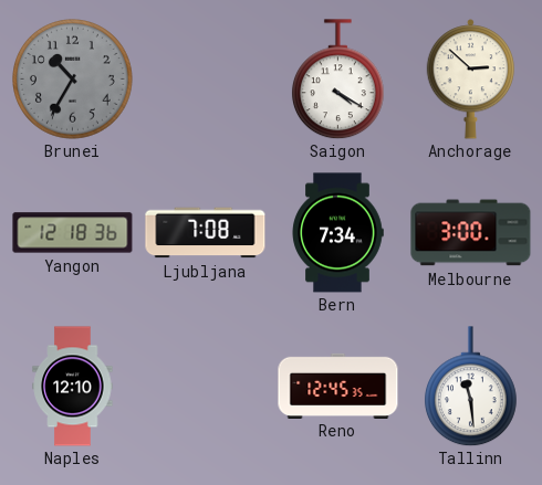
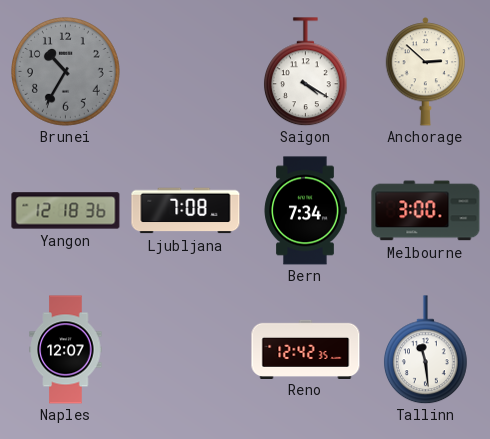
Naples: 12:10 -> 12:07 (66, 350)
Reno: 12:45 -> 12:42 (306, 349)
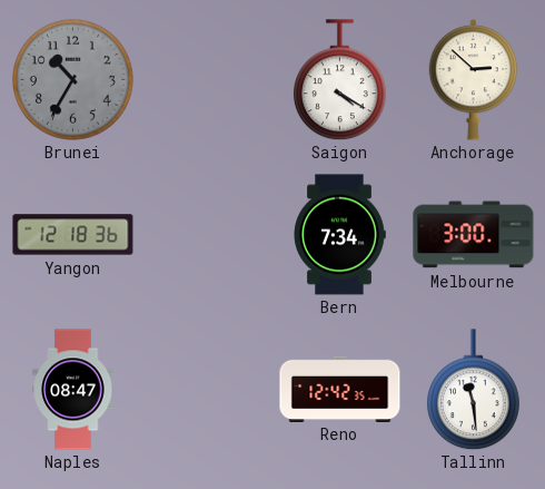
Ljubljana: 7:08 -> none (186, 211)
Naples: 12:07 -> 08:47 (73, 390)
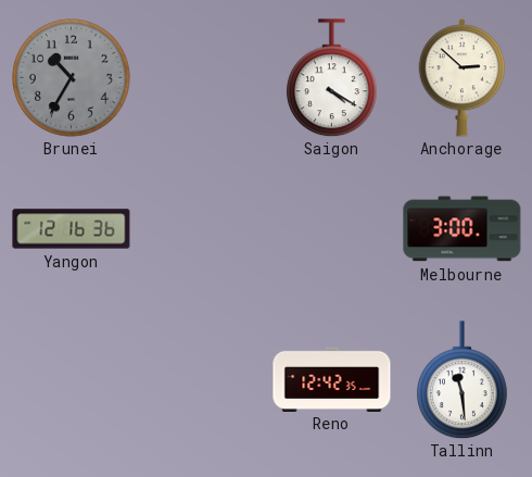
Yangon: 12:18 -> 12:16 (72, 229)
Bern: 7:34 -> none (339, 235)
Naples: 08:47 -> none (73, 390)
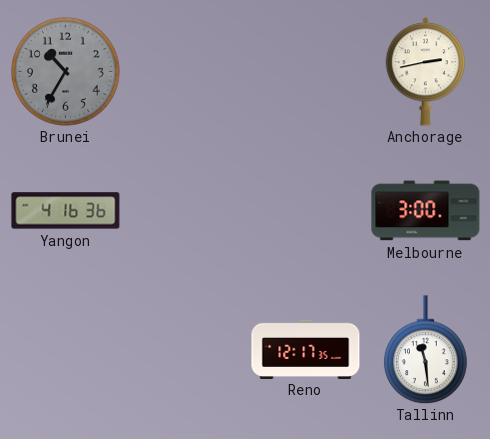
Saigon: 4:20 -> none (331, 78)
Anchorage: 2:52 -> 2:43 (425, 72)
Yangon: 12:16 -> 4:16 (66, 211)
Reno: 12:42 -> 12:17 (306, 349)
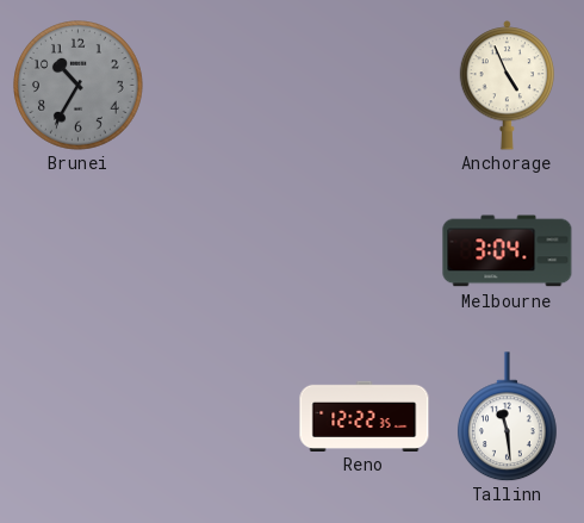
Anchorage: 2:43 -> 4:56 (507, 86)
Yangon: 4:16 -> none (66, 211)
Melbourne: 3:00 -> 3:04 (508, 251)
Reno: 12:17 -> 12:22 (365, 416)
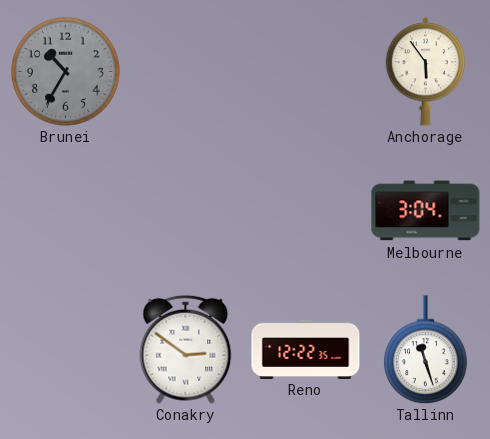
Anchorage: 4:56 -> 5:54 (425, 72)
Conakry: none -> 2:51 (186, 349)
Tallinn: 11:29 -> 11:27 (425, 350)
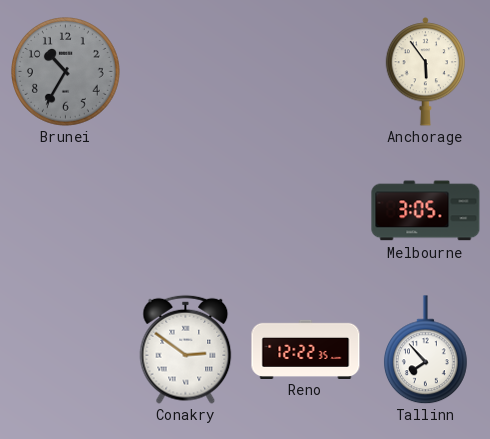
Melbourne: 3:04 -> 3:05 (426, 211)
Tallinn: 11:27 -> 7:53 (425, 350)
